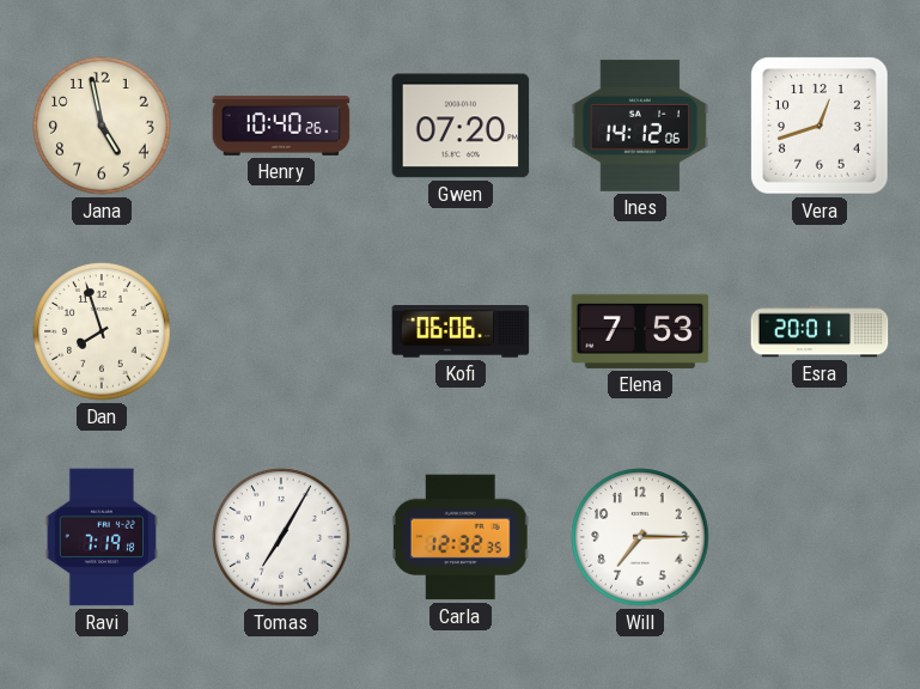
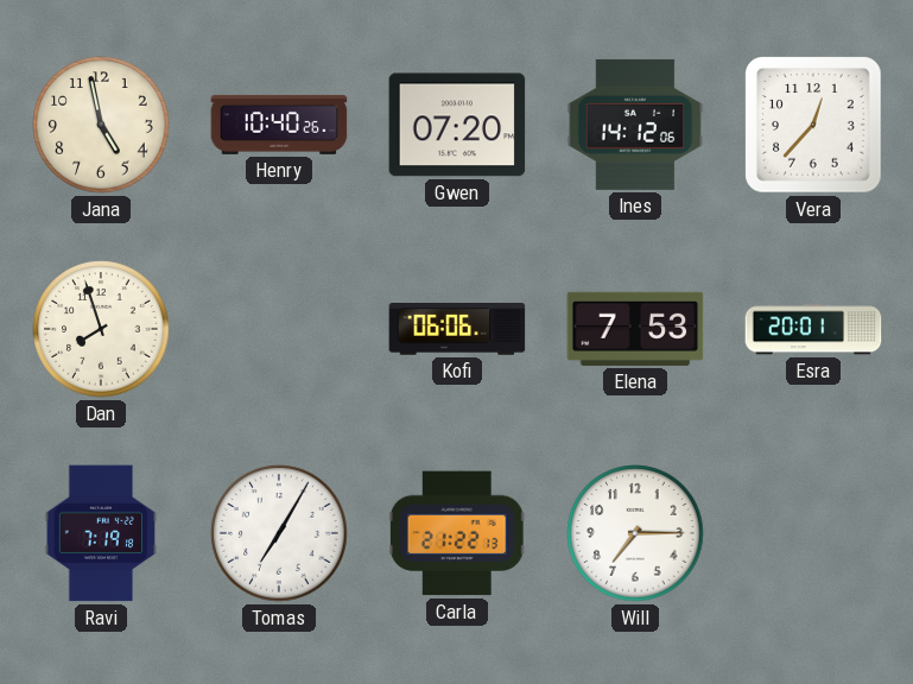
Vera: 12:42 -> 12:37 (813, 125)
Carla: 12:32 -> 21:22 (457, 533)
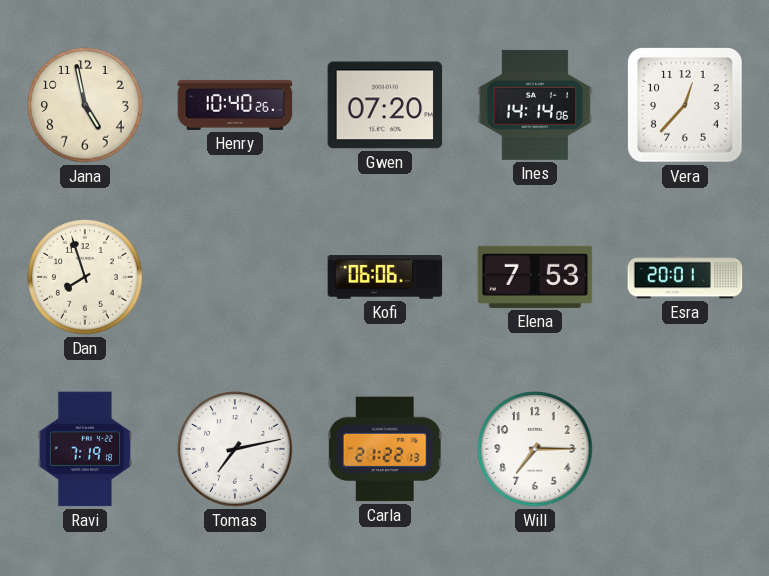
Ines: 14:12 -> 14:14 (535, 105)
Tomas: 7:05 -> 7:13 (235, 449)
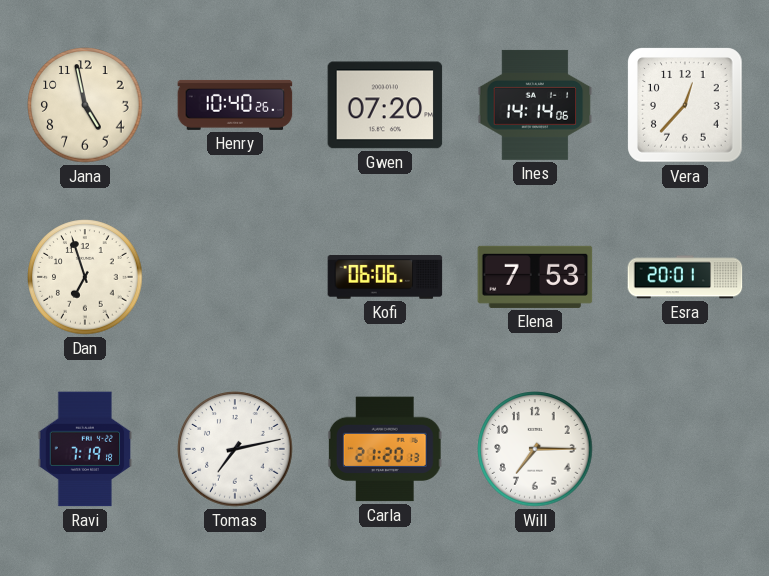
Dan: 7:57 -> 6:57 (85, 277)
Carla: 21:22 -> 21:20 (385, 449)
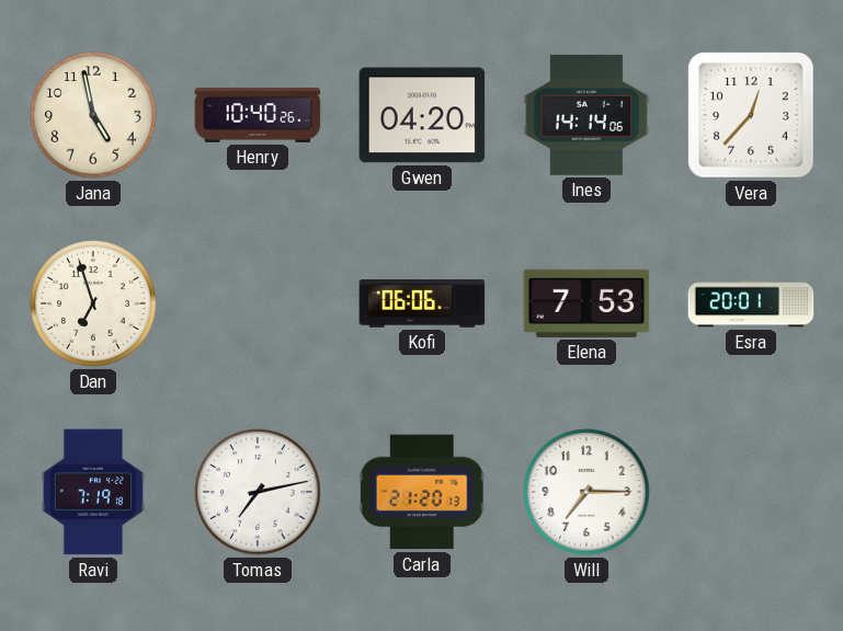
Gwen: 07:20 -> 04:20 (422, 115)
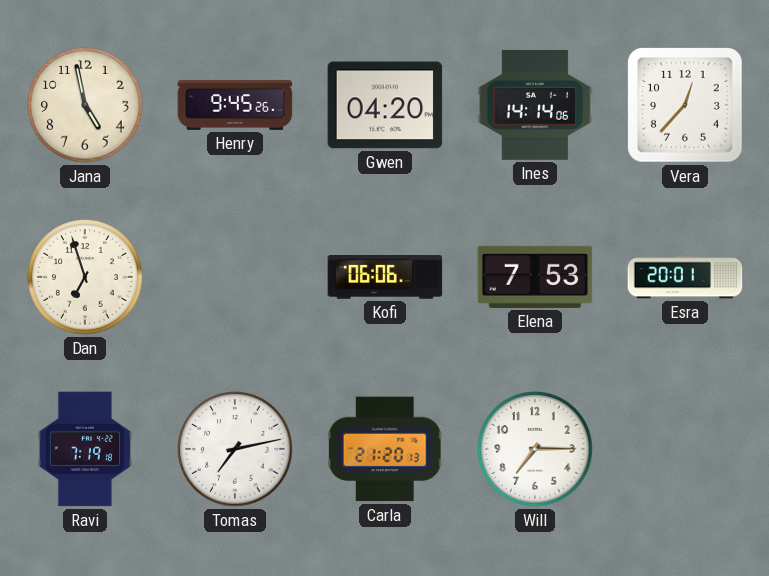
Henry: 10:40 -> 9:45 (235, 105)
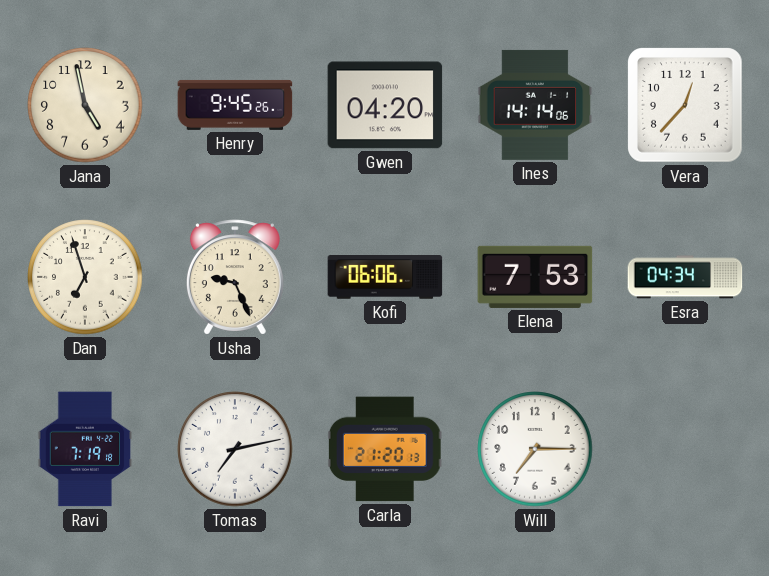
Usha: none -> 9:26 (235, 277)
Esra: 20:01 -> 04:34 (685, 277)
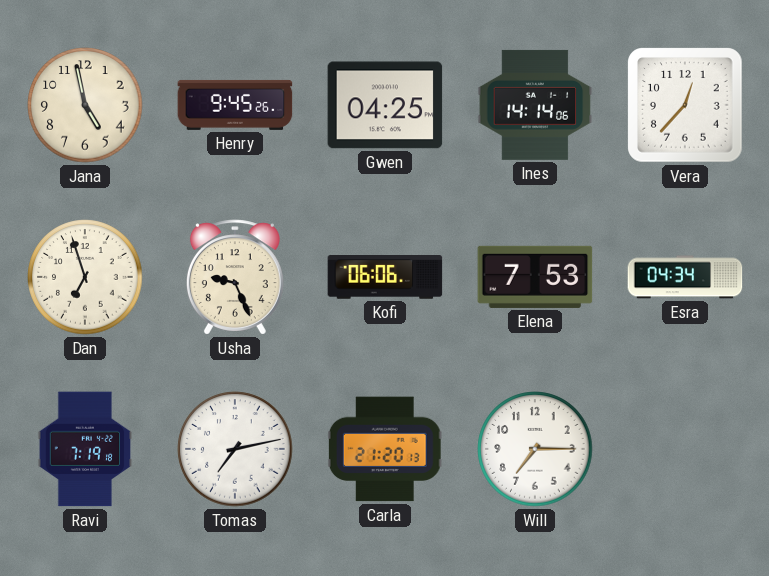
Gwen: 04:20 -> 04:25 (385, 105)
